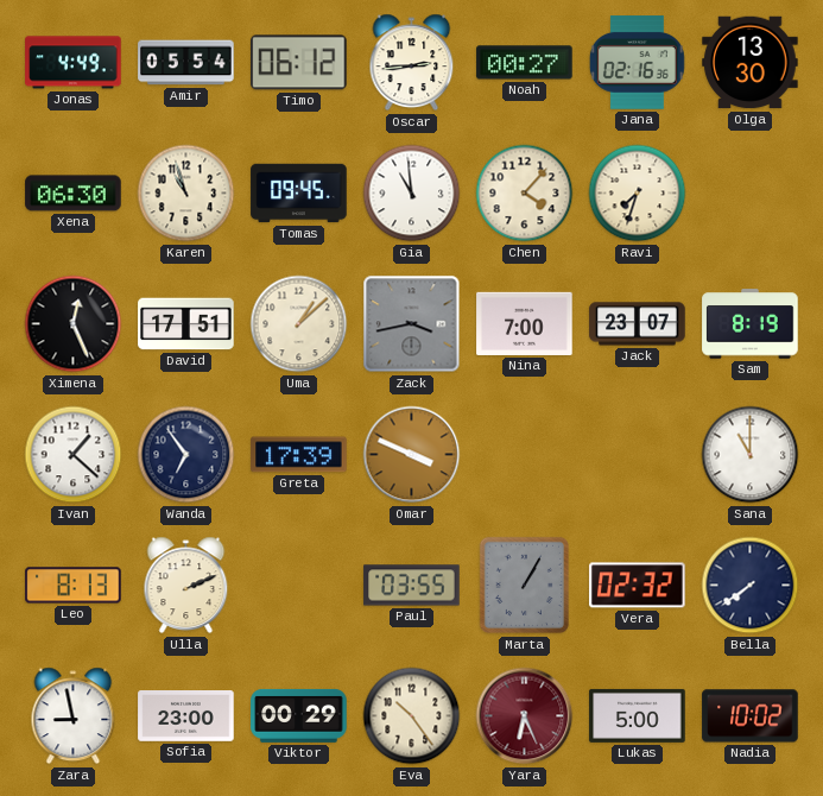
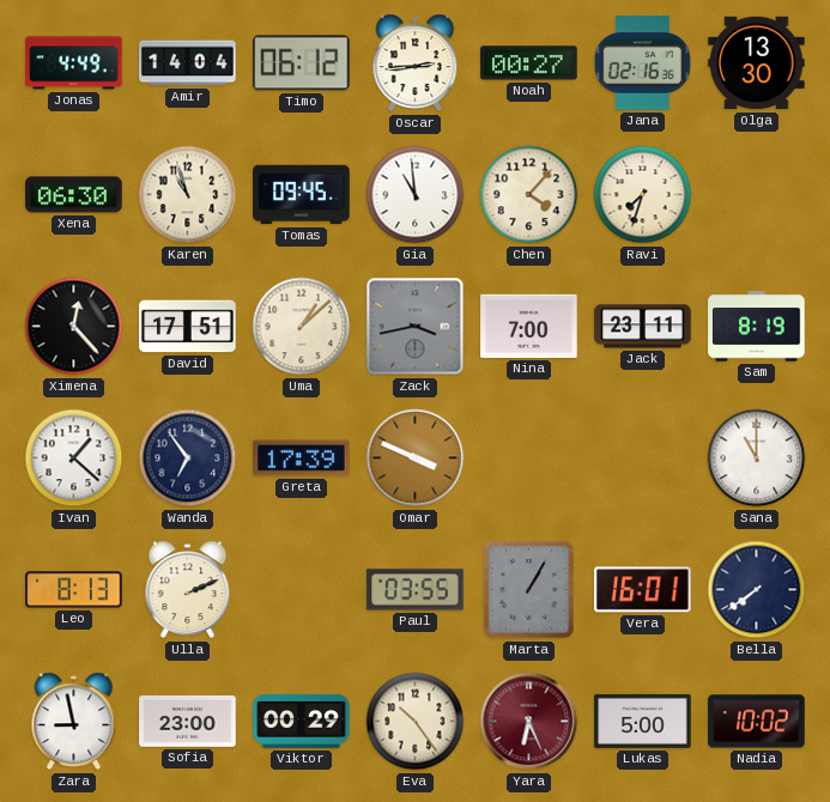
Amir: 05:54 -> 14:04 (188, 63)
Ximena: 12:26 -> 12:23 (74, 327)
Jack: 23:07 -> 23:11 (643, 327)
Vera: 02:32 -> 16:01 (643, 590)
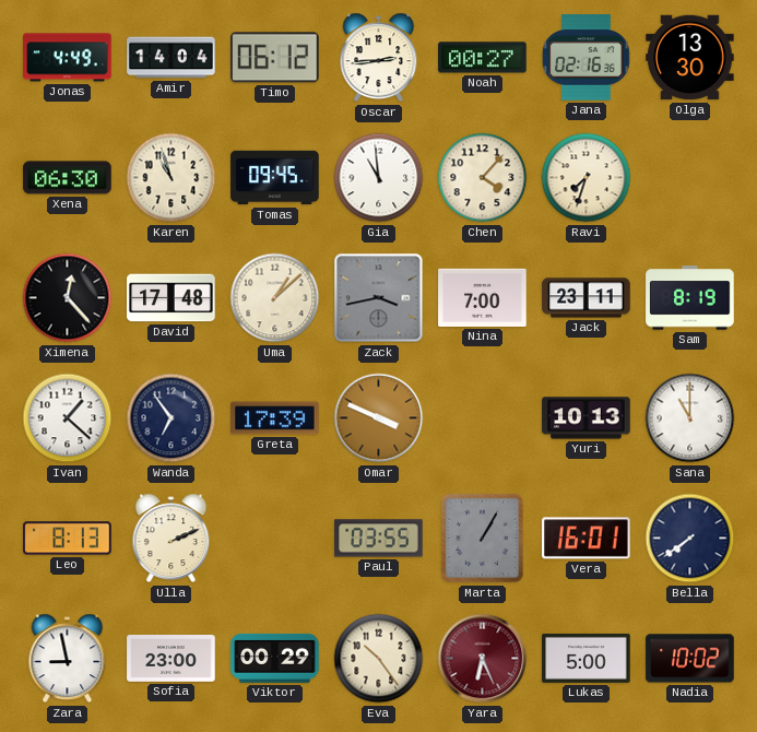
David: 17:51 -> 17:48 (171, 298)
Yuri: none -> 10:13 (587, 418)
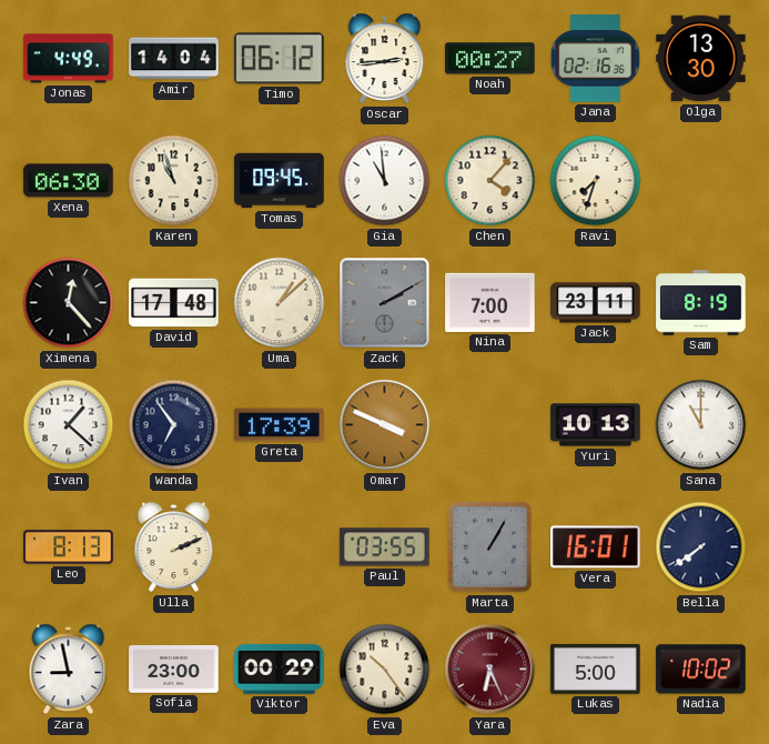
Zack: 3:43 -> 2:10 (385, 303)
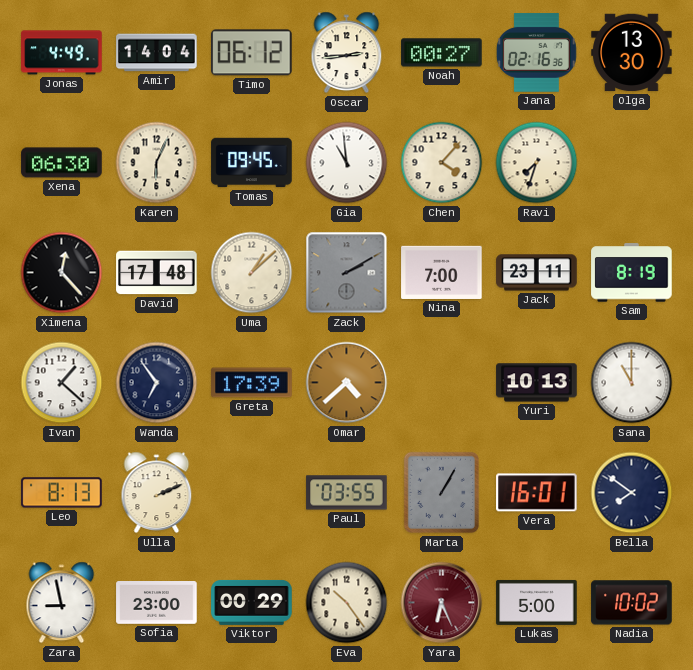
Karen: 10:57 -> 6:04 (157, 163)
Omar: 3:49 -> 4:38 (347, 383)
Bella: 7:39 -> 7:51 (632, 493)
